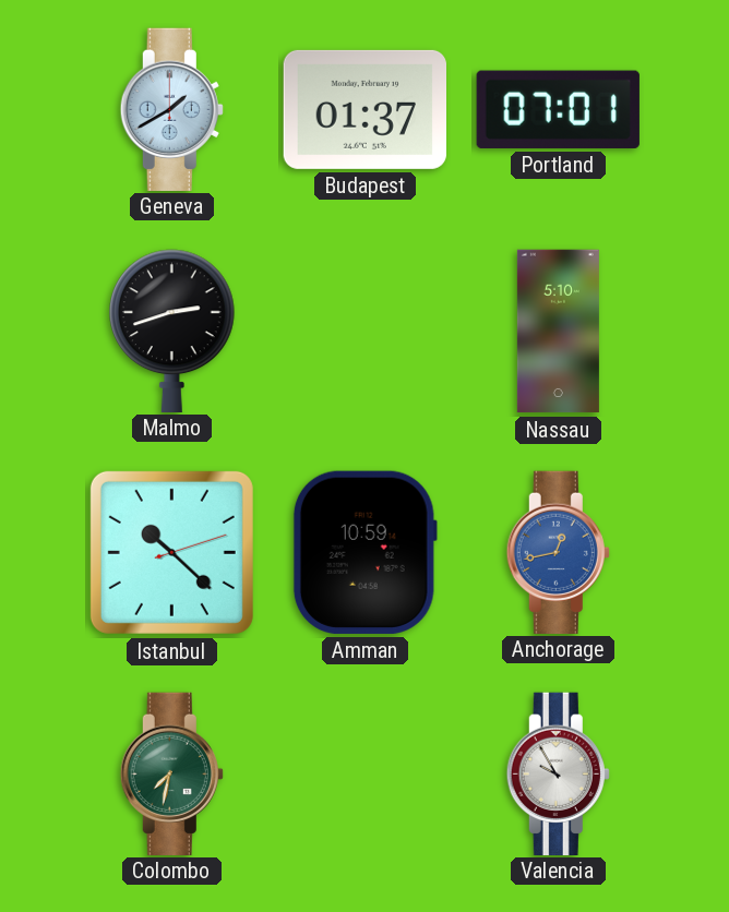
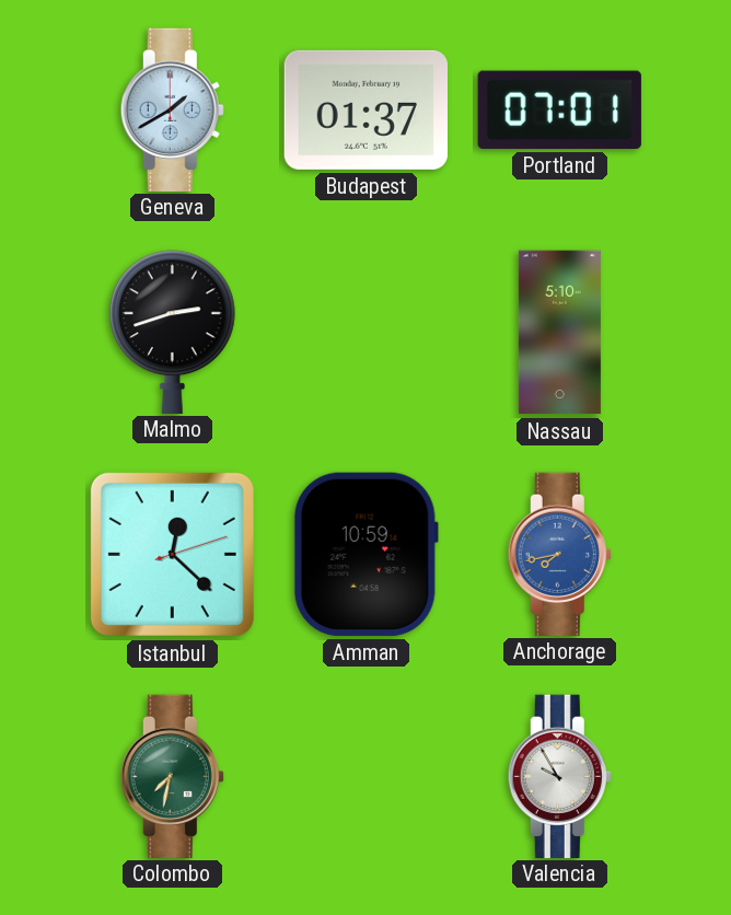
Istanbul: 10:22 -> 12:22 (172, 554)
Anchorage: 12:43 -> 7:43 (559, 554)
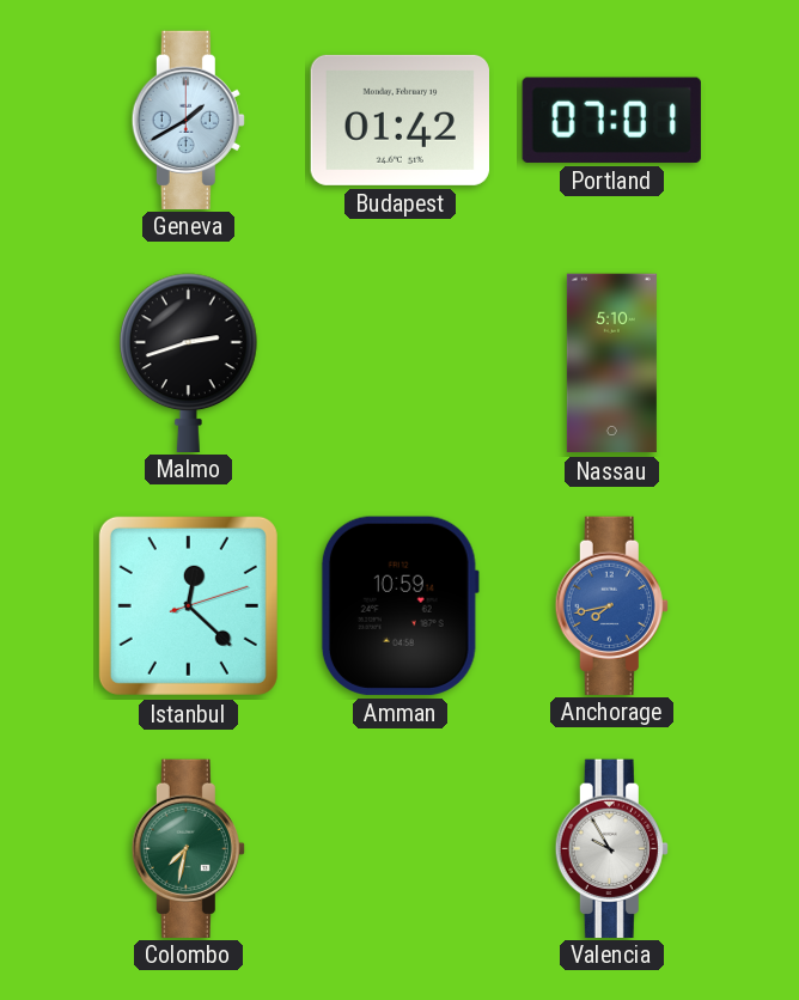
Budapest: 01:37 -> 01:42 (399, 120)
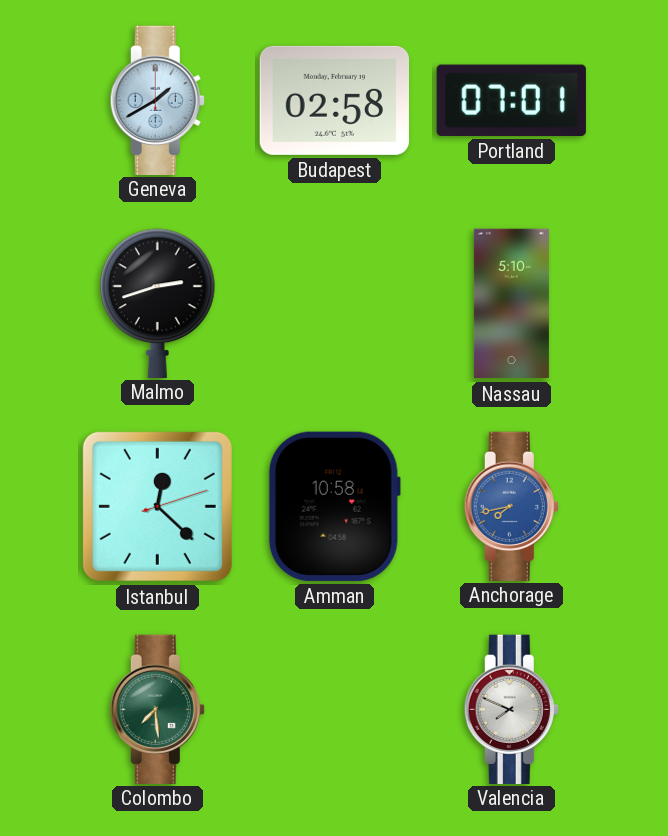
Budapest: 01:42 -> 02:58 (334, 100)
Amman: 10:59 -> 10:58 (334, 506)
Colombo: 7:32 -> 7:29 (157, 709)
Valencia: 9:55 -> 7:49 (511, 709)
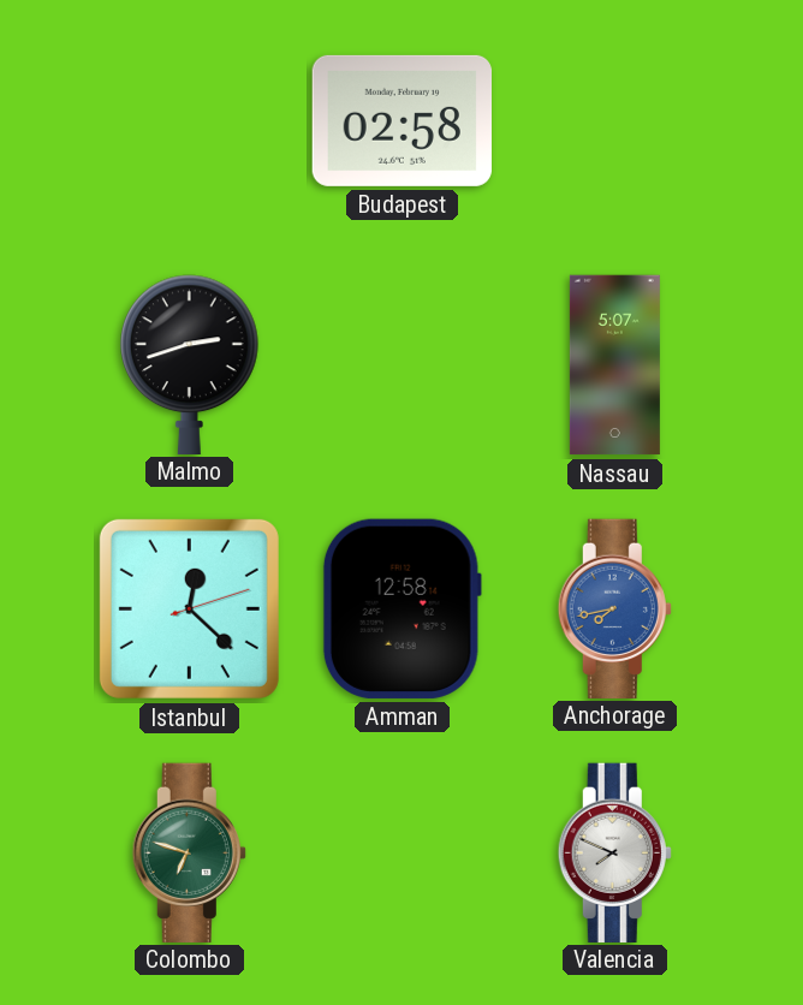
Geneva: 1:40 -> none (157, 100)
Portland: 07:01 -> none (511, 100)
Nassau: 5:10 -> 5:07 (614, 365)
Amman: 10:58 -> 12:58 (401, 608)
Colombo: 7:29 -> 6:48 (189, 852)
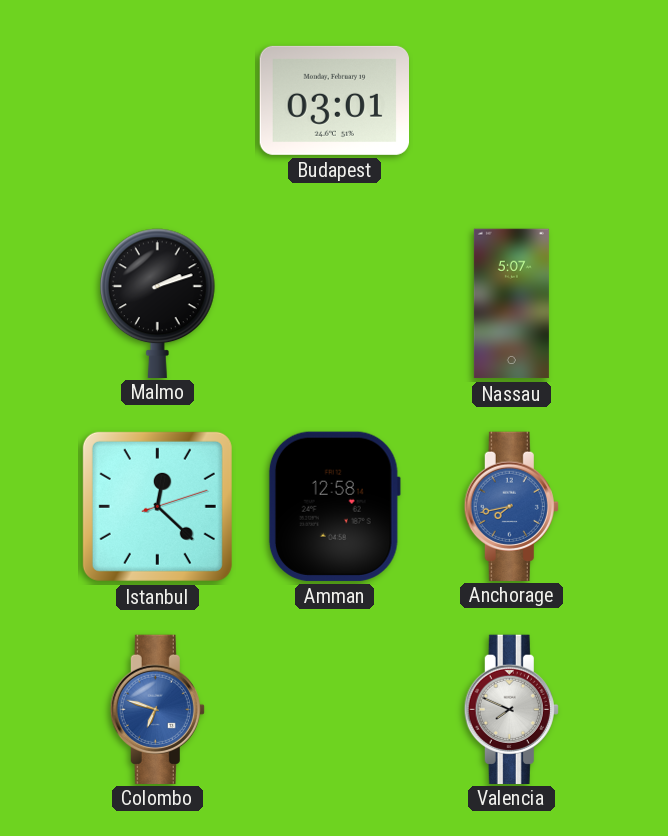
Budapest: 02:58 -> 03:01 (334, 100)
Malmo: 2:42 -> 2:12 (158, 303)
Colombo dial: green -> blue (157, 709)
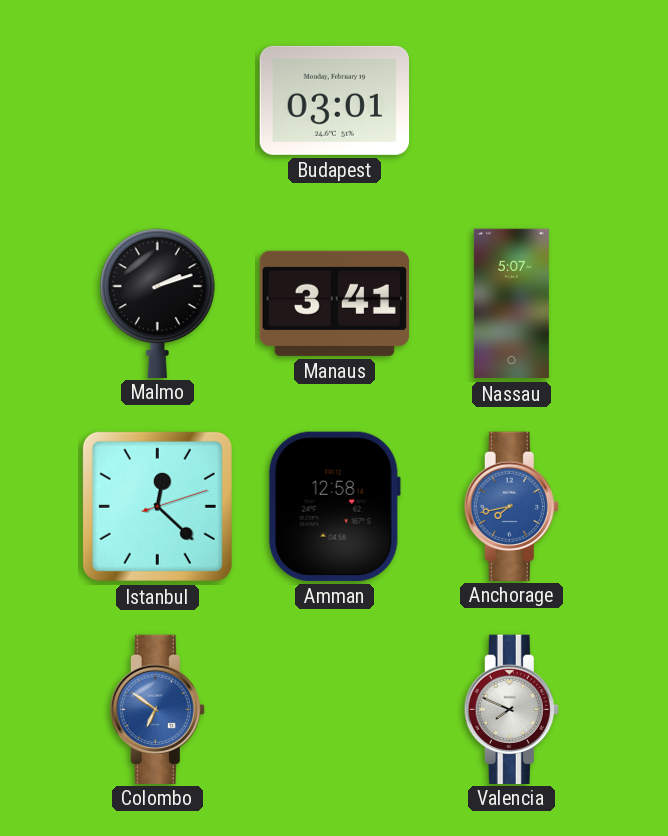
Manaus: none -> 3:41 (334, 303)
Colombo: 6:48 -> 6:51 (157, 709)
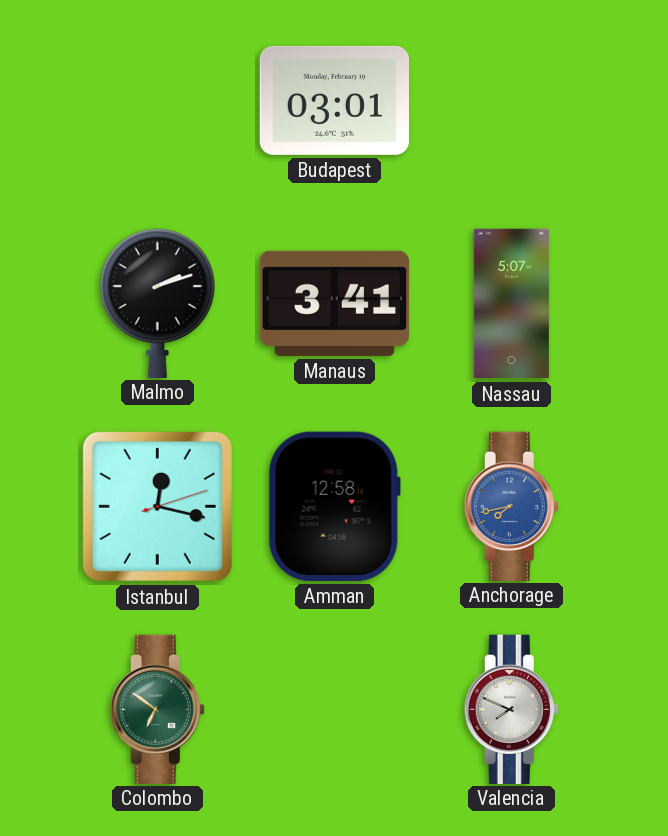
Istanbul: 12:22 -> 12:17 (157, 506)
Colombo dial: blue -> green (157, 709)
